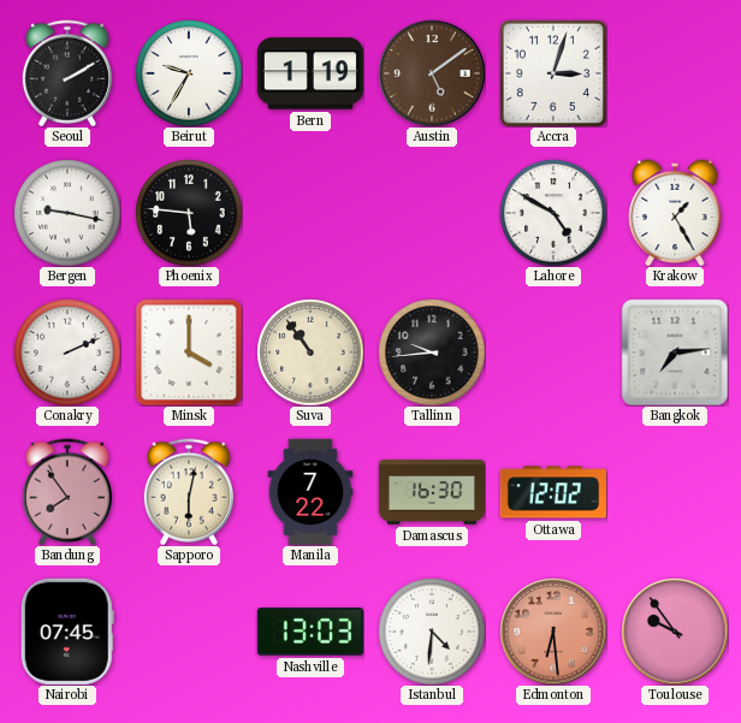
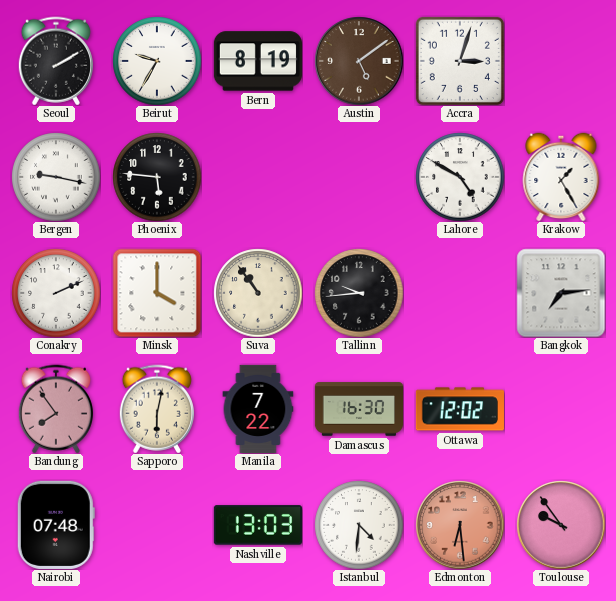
Bern: 1:19 -> 8:19 (258, 61)
Nairobi: 07:45 -> 07:48 (56, 525)
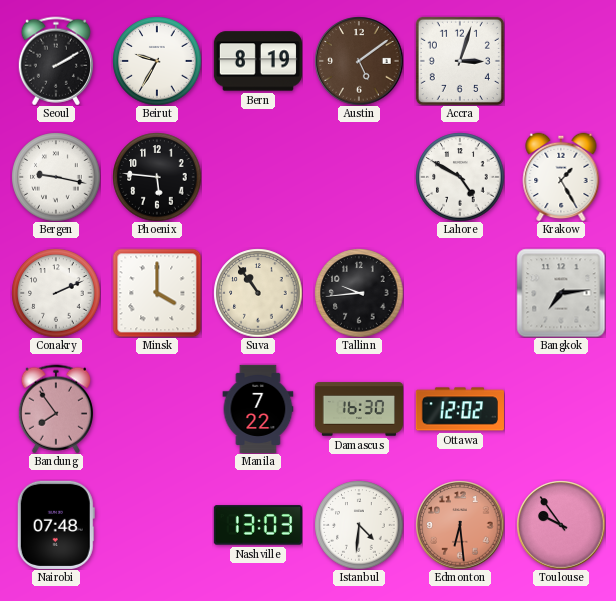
Sapporo: 6:02 -> none (157, 409)
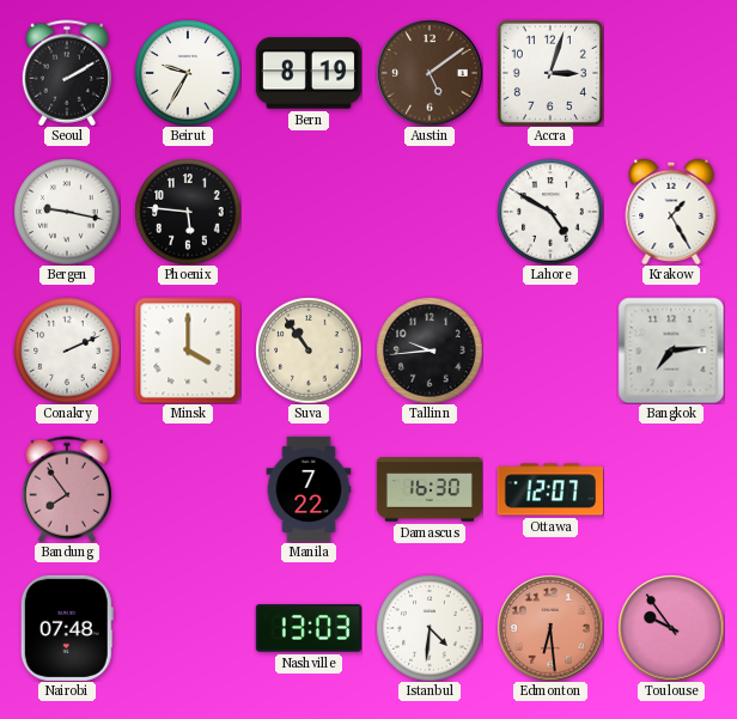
Ottawa: 12:02 -> 12:07 (550, 489)
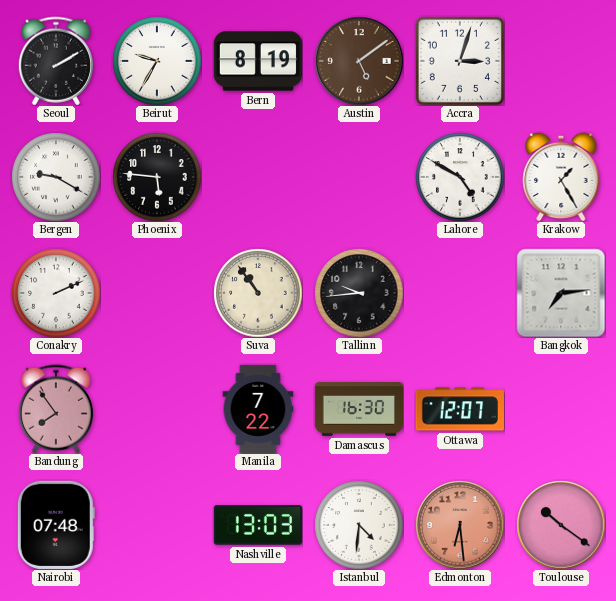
Bergen: 9:17 -> 9:20 (56, 177)
Minsk: 4:00 -> none (188, 351)
Toulouse: 9:54 -> 10:21 (561, 525)
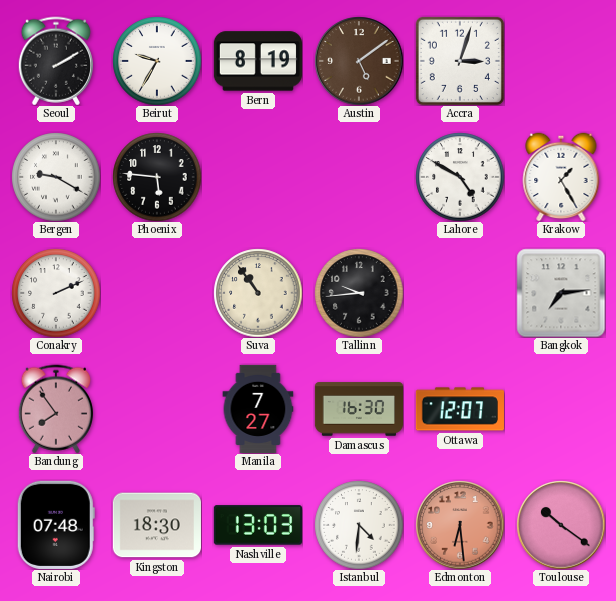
Manila: 7:22 -> 7:27 (258, 408)
Kingston: none -> 18:30 (157, 525)
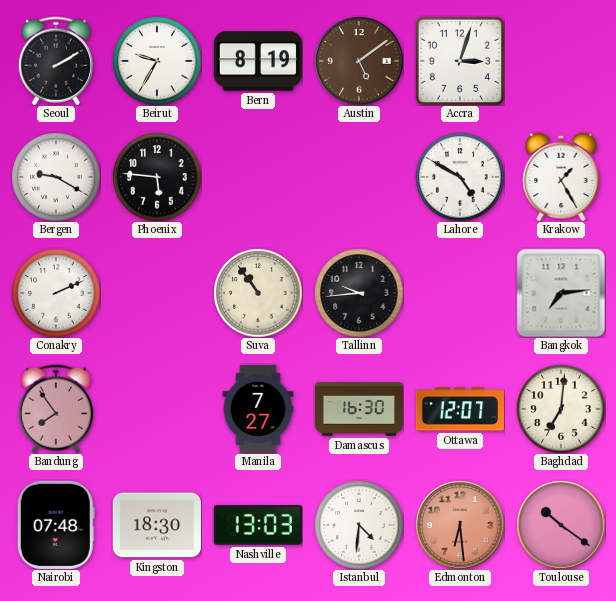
Baghdad: none -> 7:01 (561, 409)
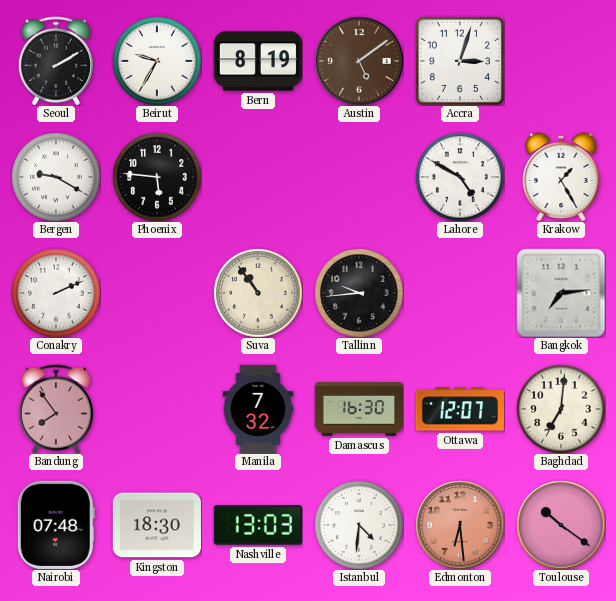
Manila: 7:27 -> 7:32 (258, 408)
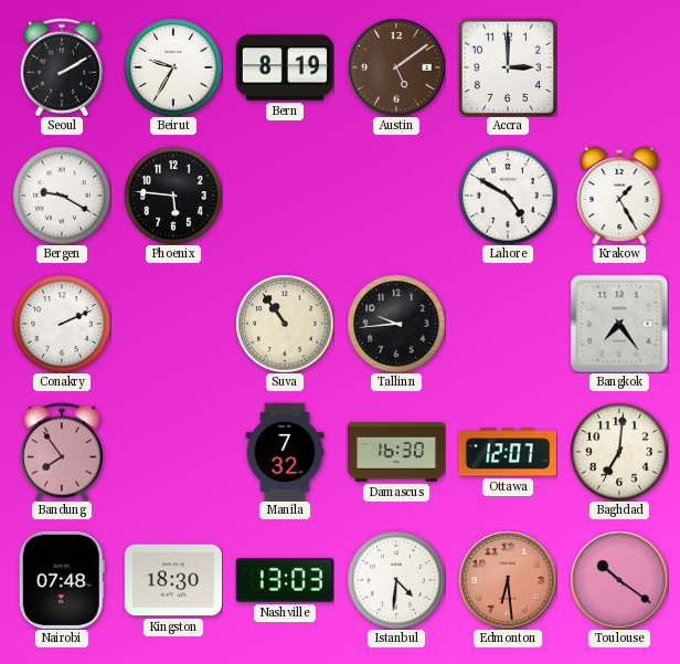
Accra: 3:03 -> 3:00 (508, 67)
Bangkok: 7:14 -> 7:24 (619, 324)
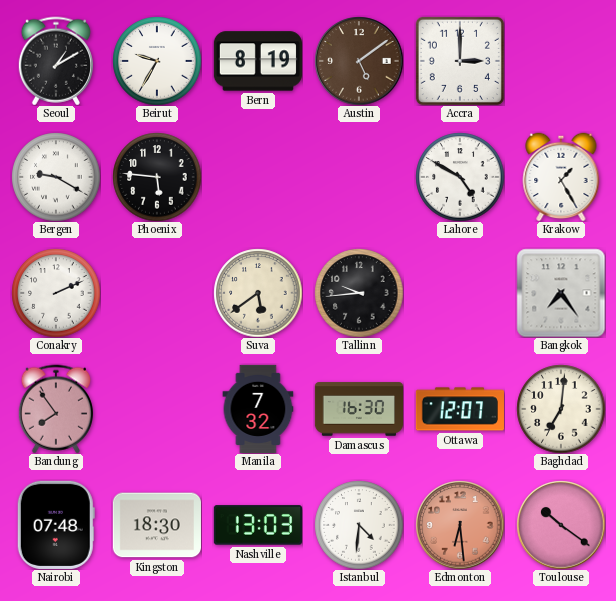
Seoul: 2:10 -> 1:10 (56, 61)
Suva: 10:54 -> 5:39 (258, 293)
